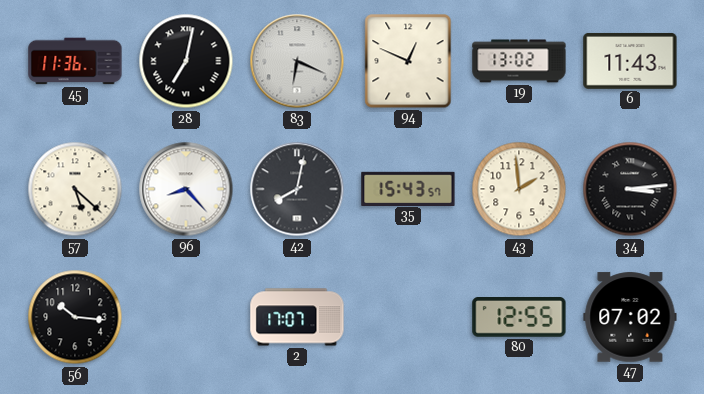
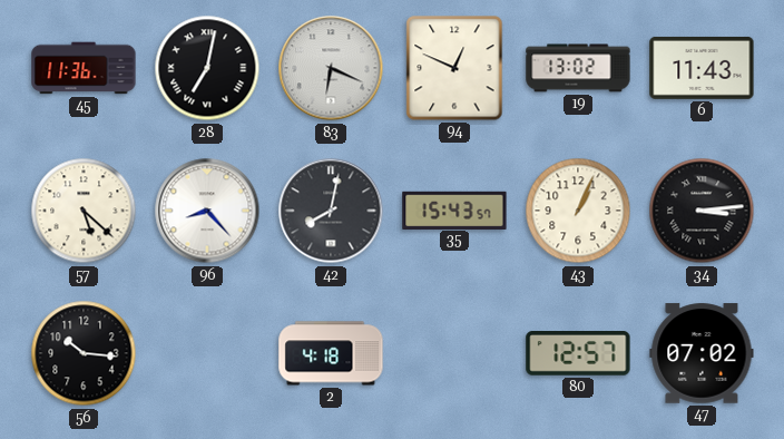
43: 1:59 -> 1:04 (578, 211)
2: 17:07 -> 4:18 (331, 353)
80: 12:55 -> 12:57 (578, 353)
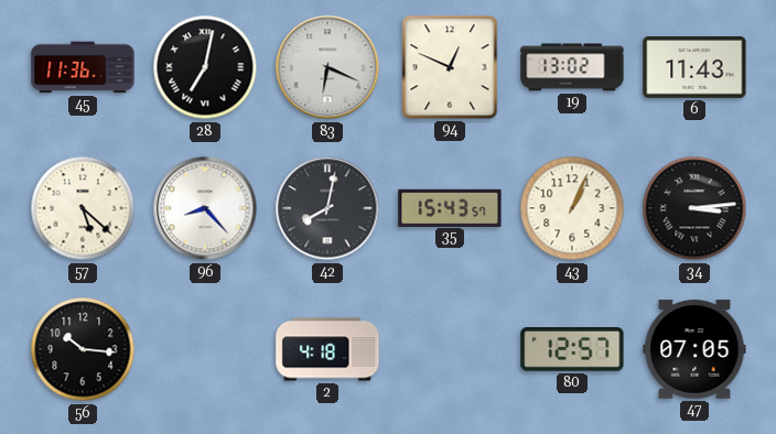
47: 07:02 -> 07:05 (694, 349)
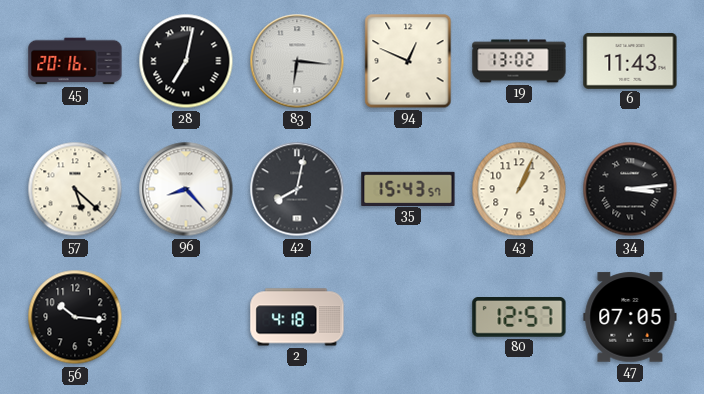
45: 11:36 -> 20:16 (75, 61)
83: 6:19 -> 6:16 (297, 61)
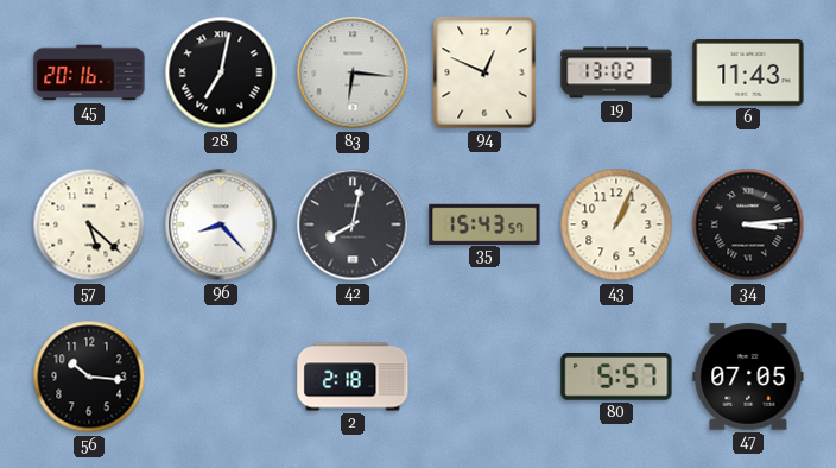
2: 4:18 -> 2:18 (353, 377)
80: 12:57 -> 5:57 (616, 377)
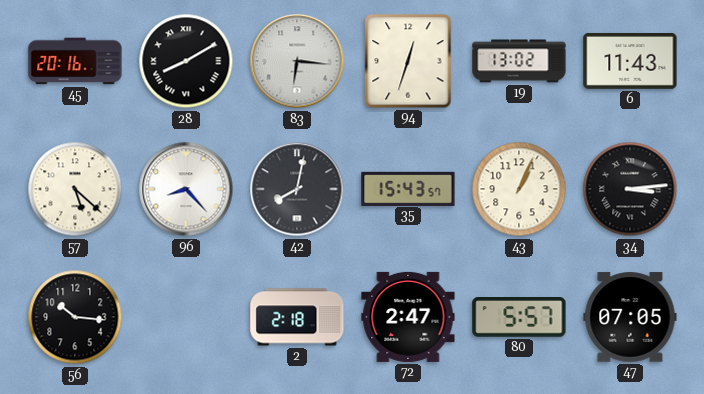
28: 7:02 -> 8:10 (186, 61)
94: 12:49 -> 12:33 (408, 61)
72: none -> 2:47 (408, 317)
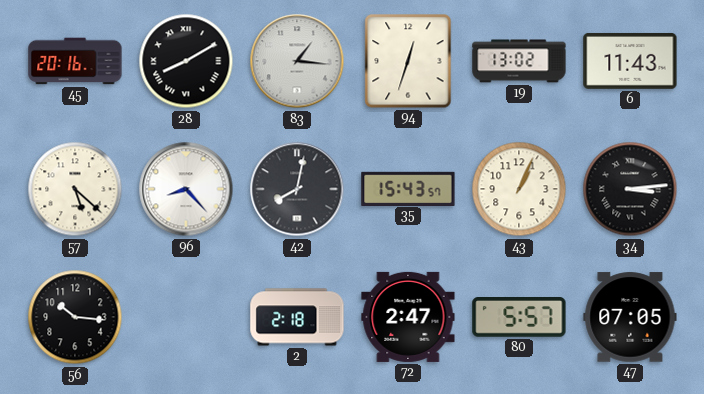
83: 6:16 -> 1:16 (297, 61)
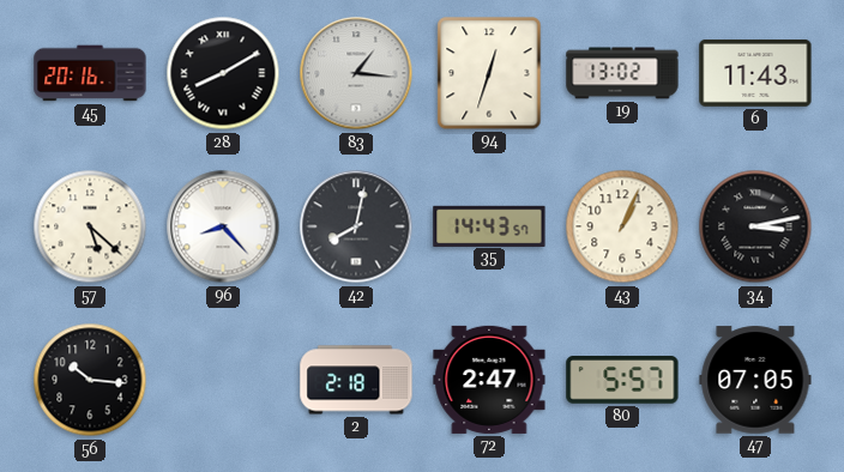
35: 15:43 -> 14:43 (489, 225)
34: 3:14 -> 3:13 (755, 226)
